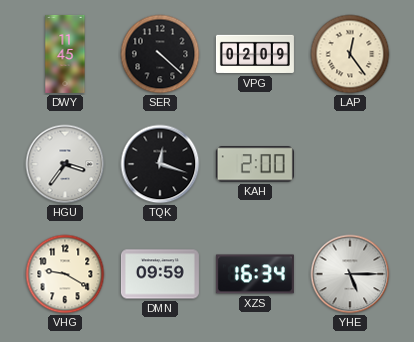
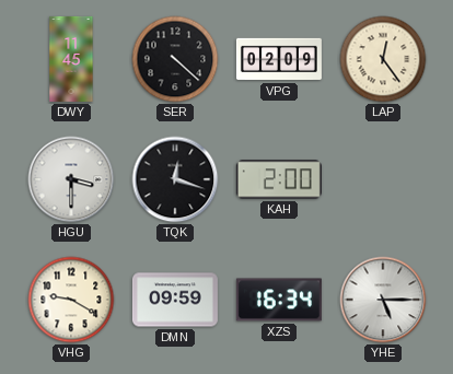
HGU: 3:36 -> 3:30 (71, 179)
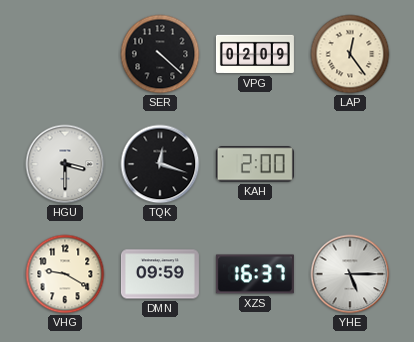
DWY: 11:45 -> none (71, 59)
XZS: 16:34 -> 16:37 (255, 274)
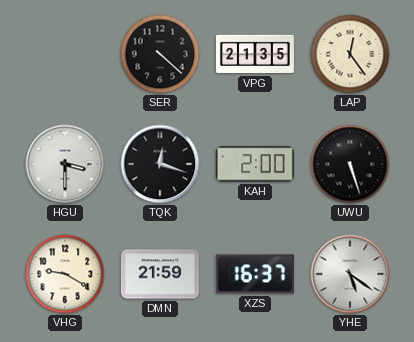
VPG: 02:09 -> 21:35 (255, 54)
UWU: none -> 5:27 (350, 164)
DMN: 09:59 -> 21:59 (160, 274)
YHE: 5:15 -> 5:21 (350, 274)
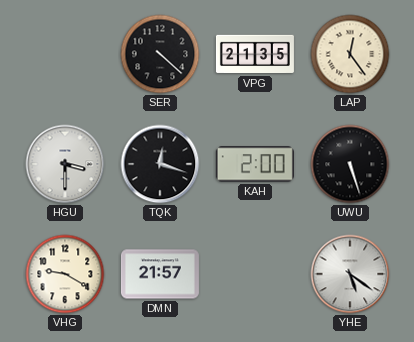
DMN: 21:59 -> 21:57 (160, 274)
XZS: 16:37 -> none (255, 274)
